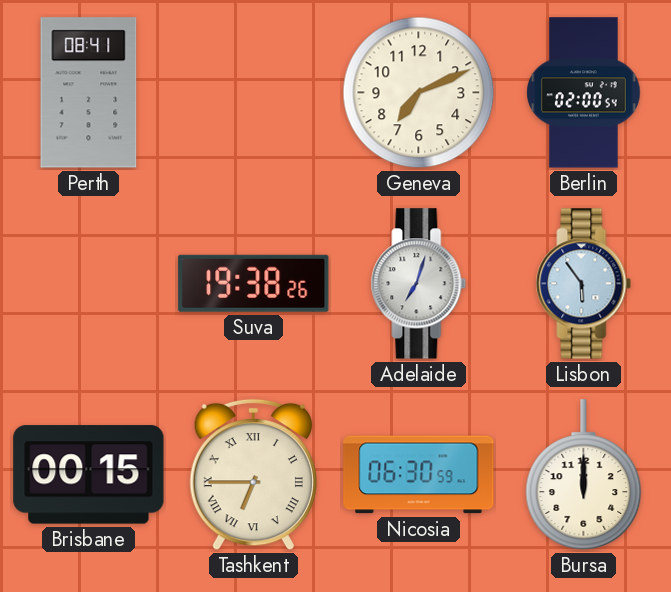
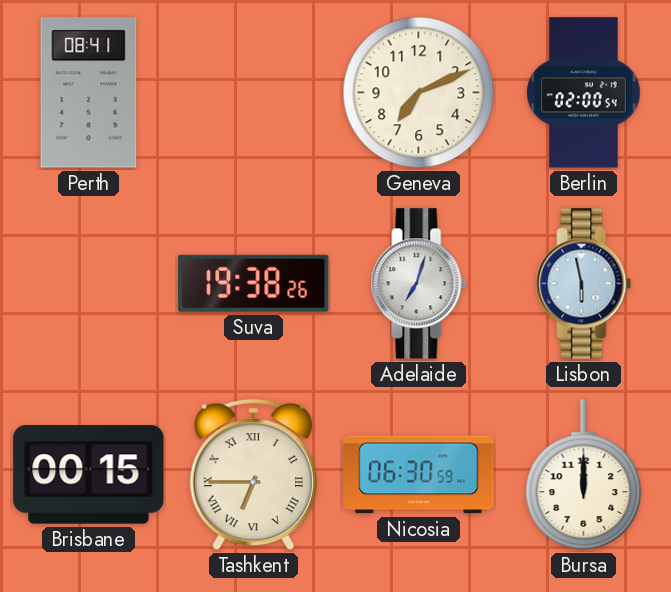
Lisbon: 5:54 -> 5:58 (584, 284)
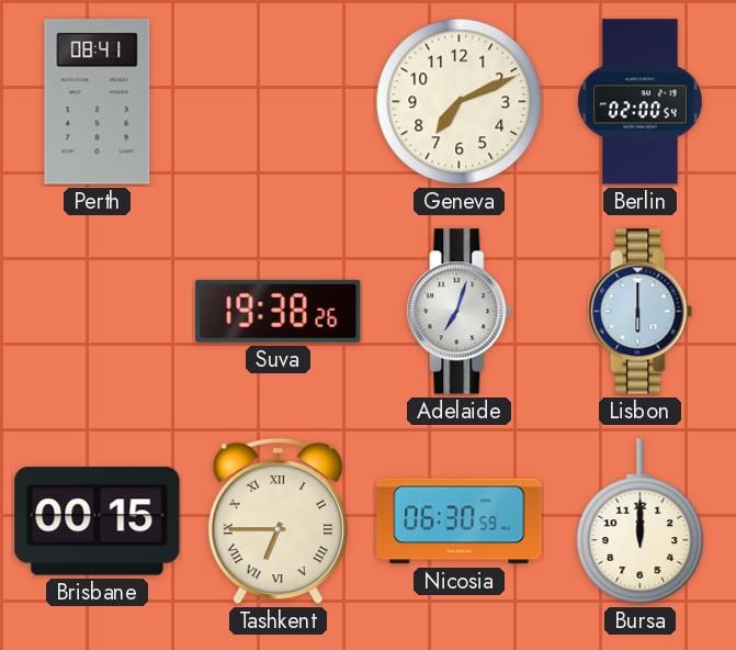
Lisbon: 5:58 -> 6:00 (641, 312)
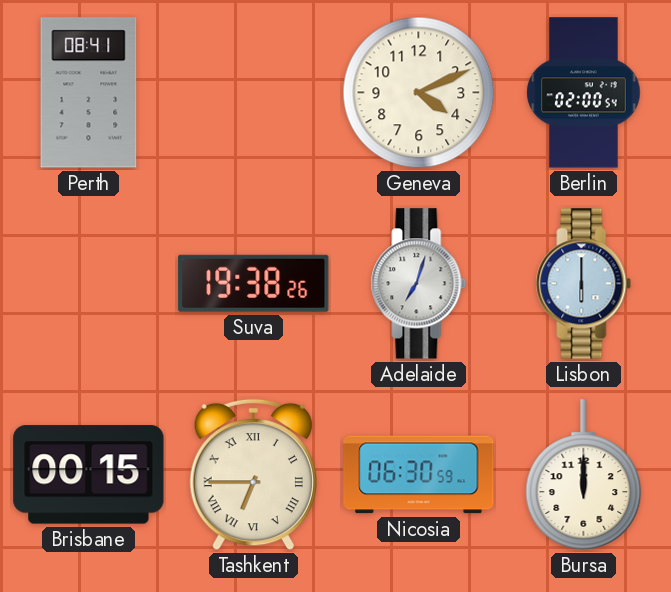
Geneva: 7:11 -> 4:11 (419, 93)
